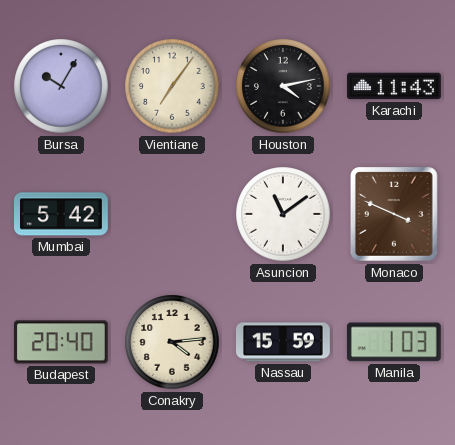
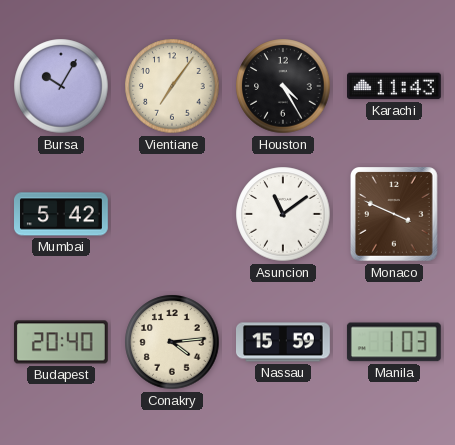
Houston: 4:13 -> 4:25 (283, 86)
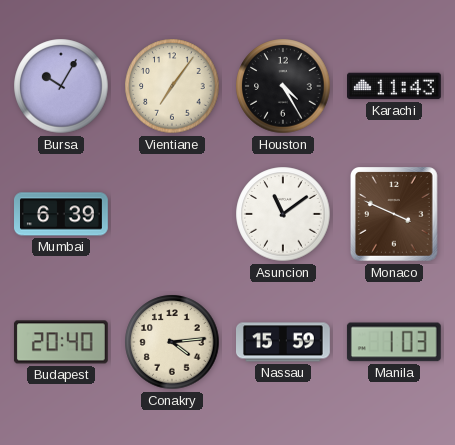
Mumbai: 5:42 -> 6:39 (62, 214)
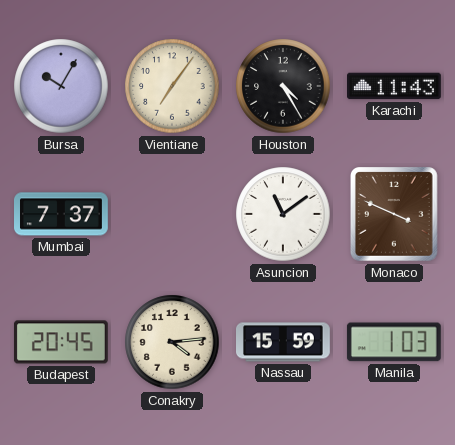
Mumbai: 6:39 -> 7:37 (62, 214)
Budapest: 20:40 -> 20:45 (61, 342)
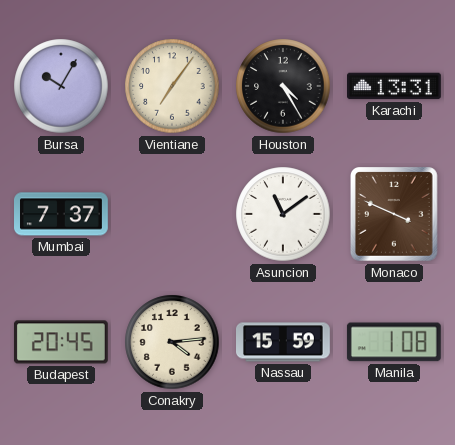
Karachi: 11:43 -> 13:31 (395, 86)
Manila: 1:03 -> 1:08 (394, 342)
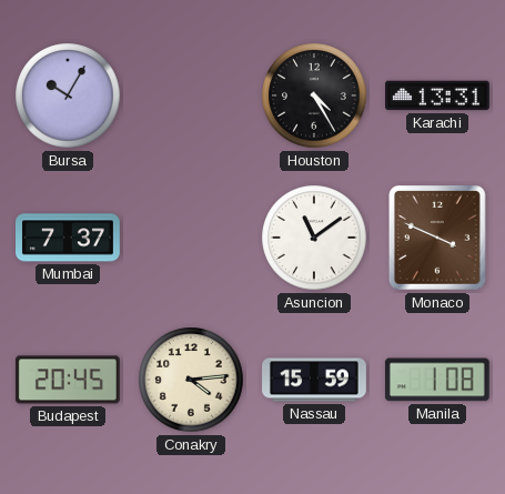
Vientiane: 7:06 -> none (172, 86)
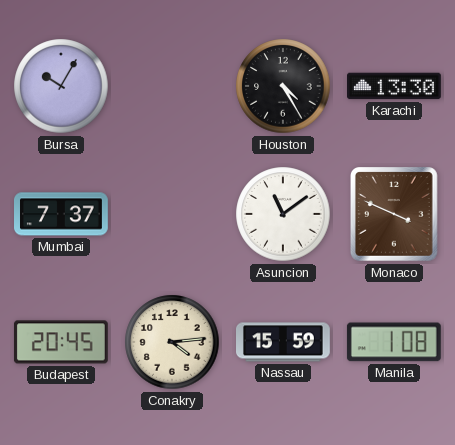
Karachi: 13:31 -> 13:30 (395, 86)
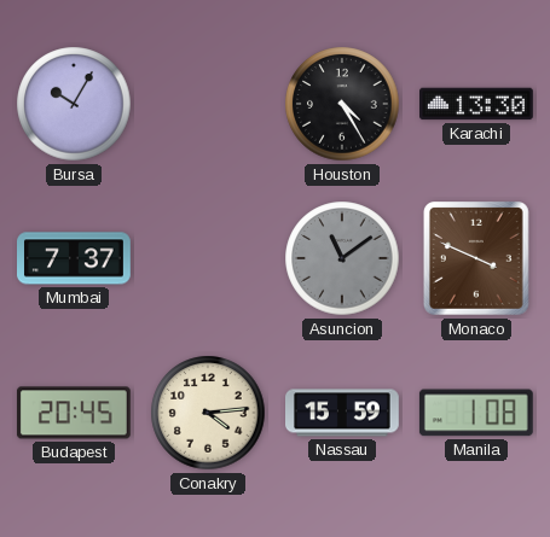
Asuncion dial: white -> grey (342, 258)
